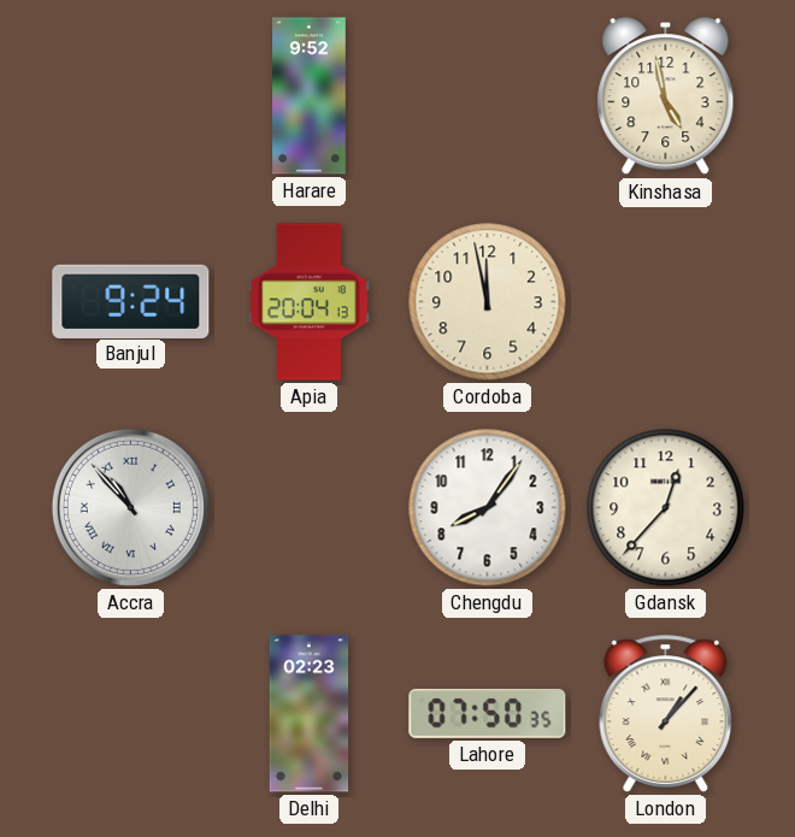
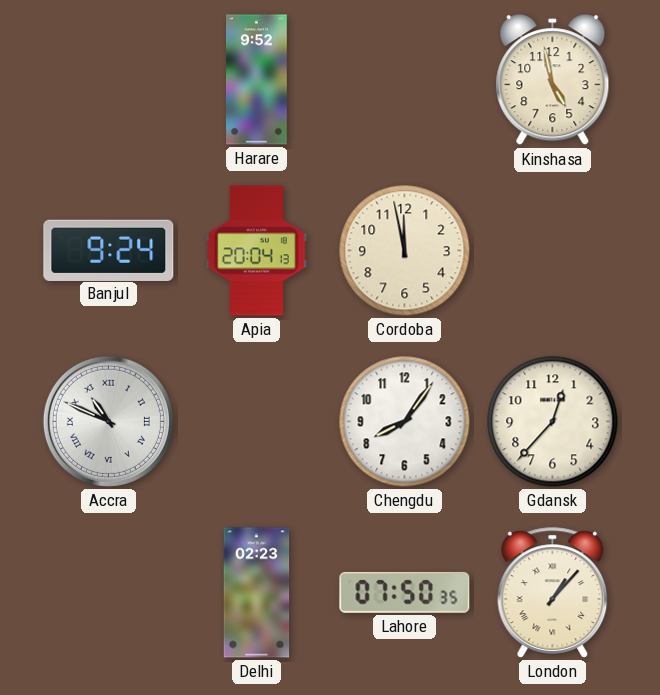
Accra: 10:53 -> 10:49 (108, 421)
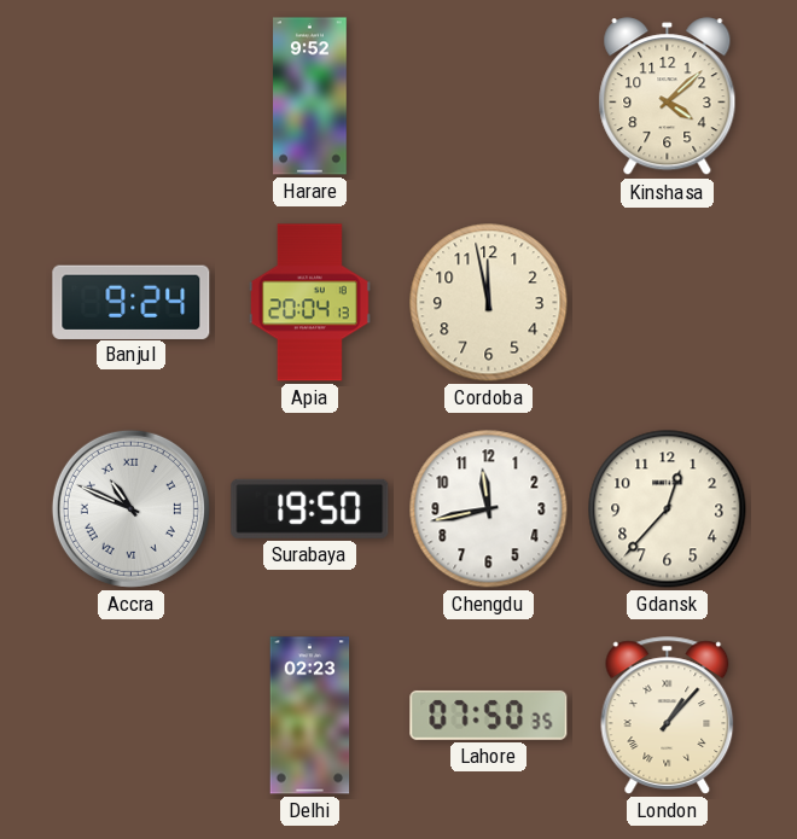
Kinshasa: 4:58 -> 4:08 (668, 97)
Surabaya: none -> 19:50 (310, 508)
Chengdu: 8:06 -> 11:43 (489, 509)
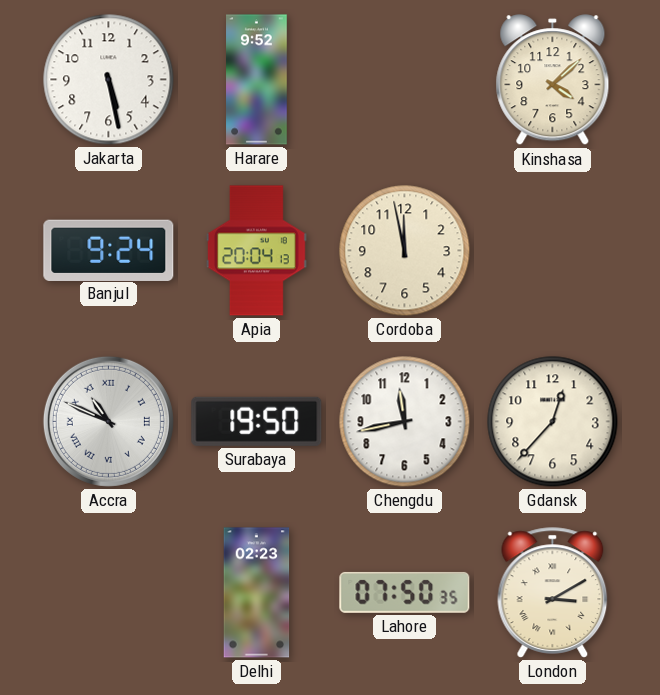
Jakarta: none -> 5:28 (109, 80)
London: 1:07 -> 3:10 (553, 593)
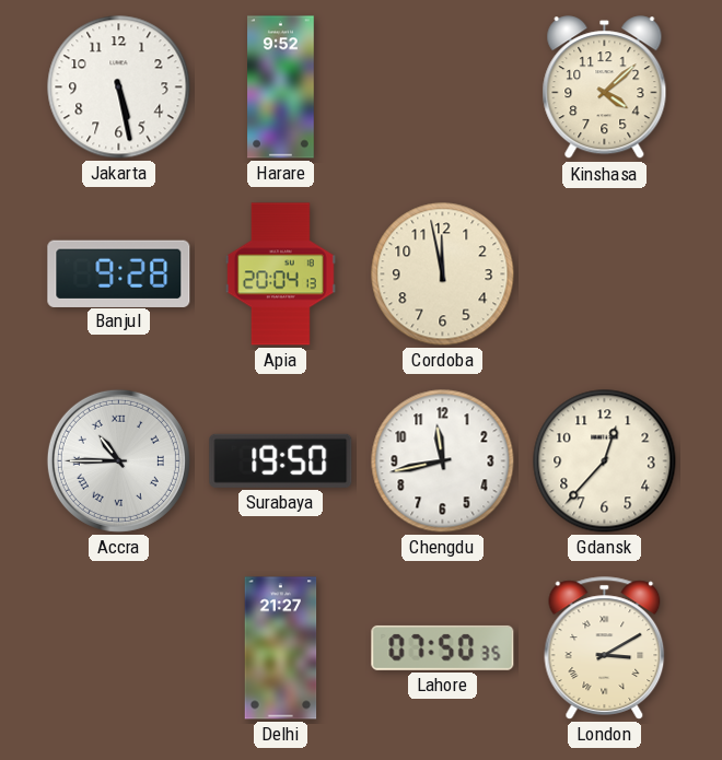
Banjul: 9:24 -> 9:28 (119, 273)
Accra: 10:49 -> 10:45 (118, 460)
Delhi: 02:23 -> 21:27 (281, 648)
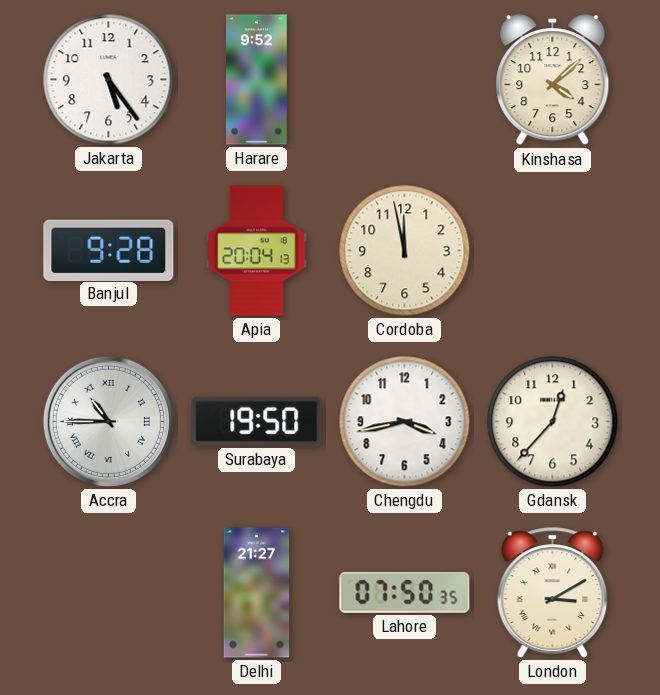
Jakarta: 5:28 -> 5:24 (109, 80)
Chengdu: 11:43 -> 3:43 (405, 422)
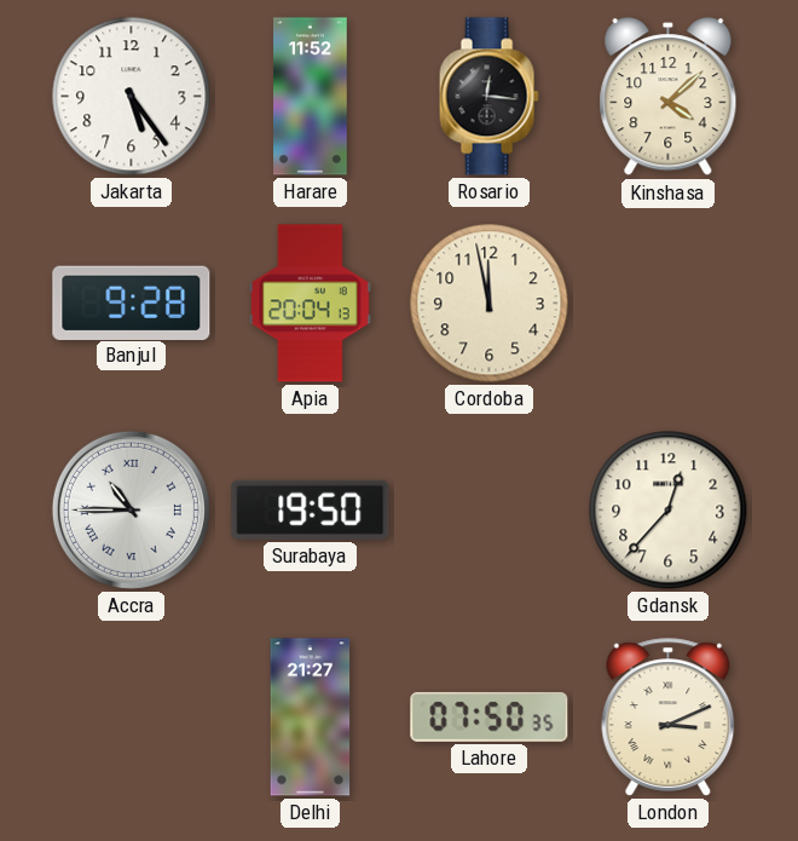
Harare: 9:52 -> 11:52 (311, 97)
Rosario: none -> 12:16 (488, 97)
Chengdu: 3:43 -> none (405, 422)
London: 3:10 -> 3:11 (669, 718)
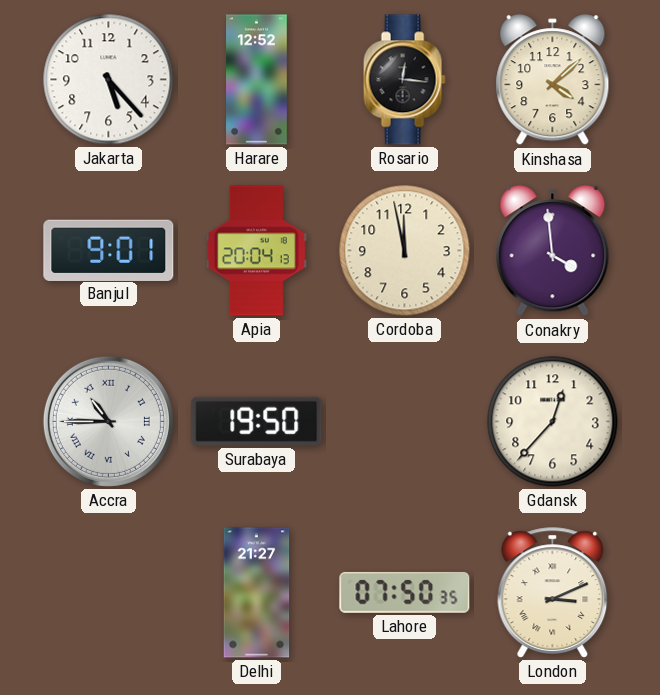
Jakarta: 5:24 -> 5:23 (109, 80)
Harare: 11:52 -> 12:52 (257, 80)
Banjul: 9:28 -> 9:01 (109, 250)
Conakry: none -> 3:59 (553, 251)
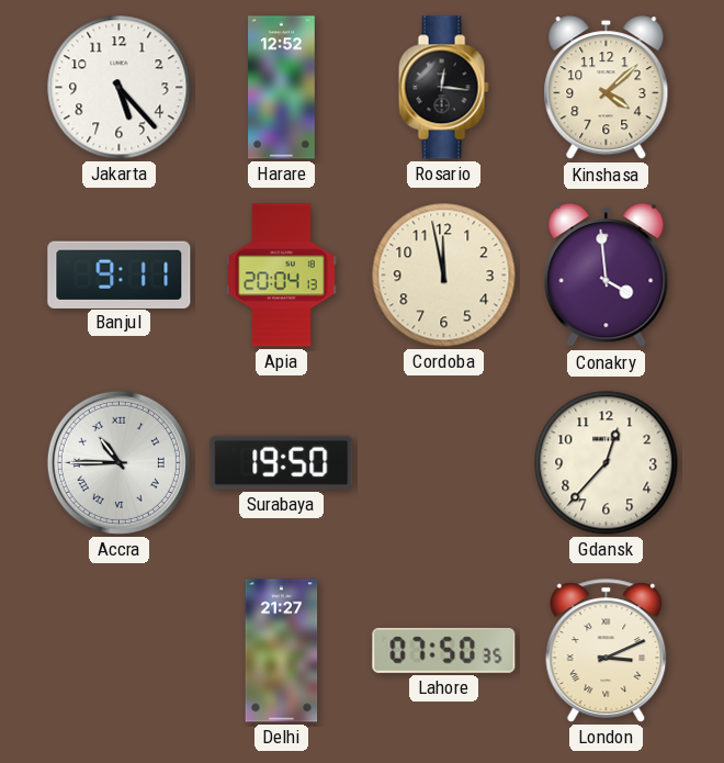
Banjul: 9:01 -> 9:11 (120, 274)
